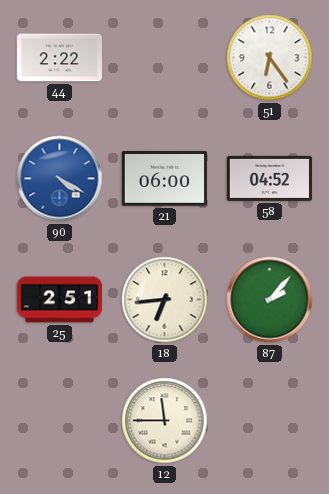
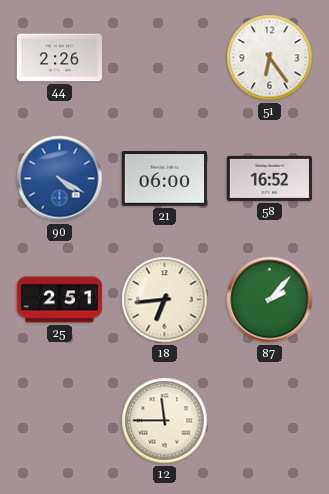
44: 2:22 -> 2:26 (59, 58)
58: 04:52 -> 16:52 (269, 178)
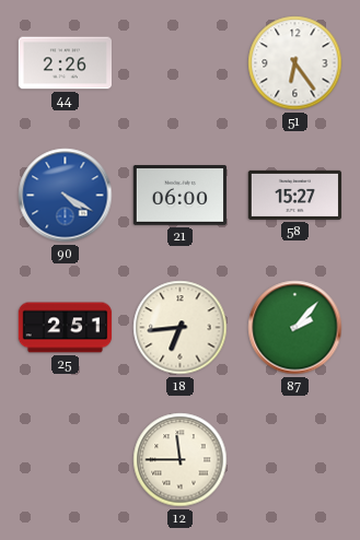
58: 16:52 -> 15:27 (294, 195)
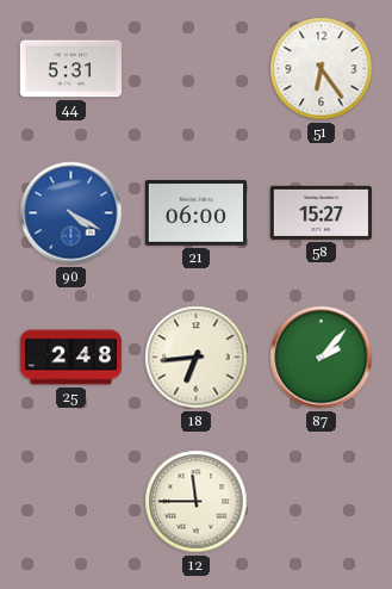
44: 2:26 -> 5:31 (70, 69)
25: 2:51 -> 2:48 (71, 358)
